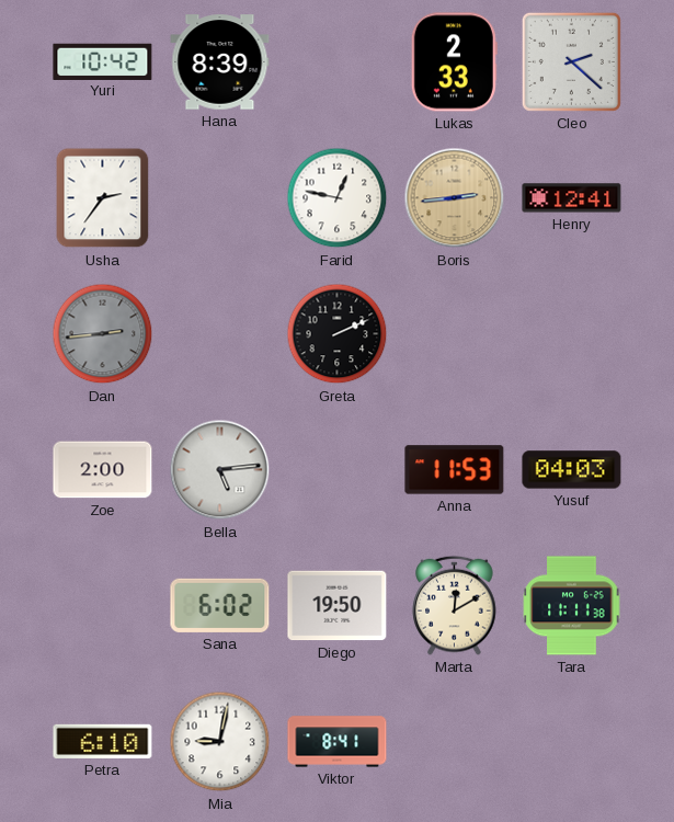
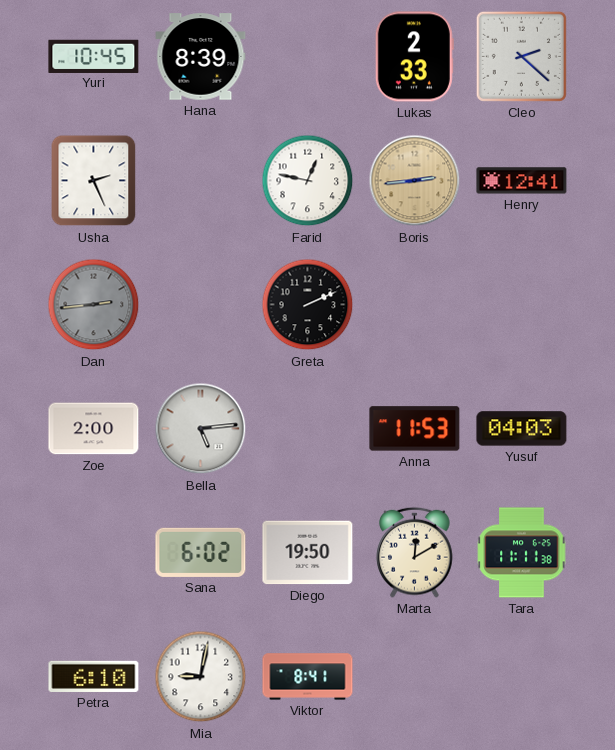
Yuri: 10:42 -> 10:45 (94, 56)
Usha: 2:36 -> 2:26 (94, 181)
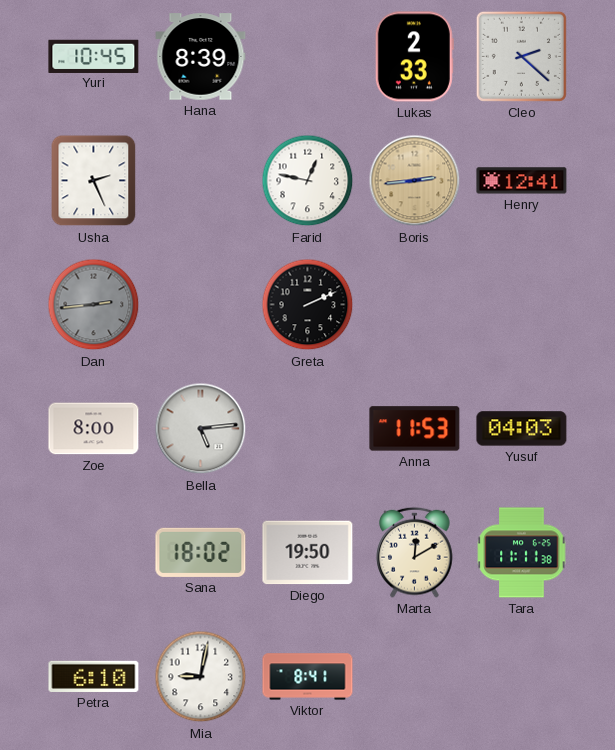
Zoe: 2:00 -> 8:00 (94, 429)
Sana: 6:02 -> 18:02 (201, 552)
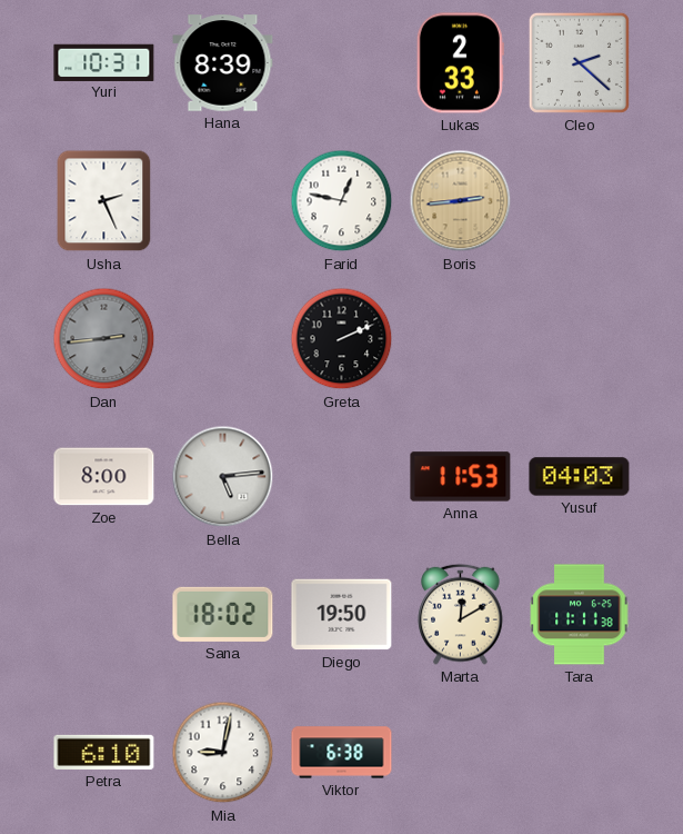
Yuri: 10:45 -> 10:31 (104, 62)
Henry: 12:41 -> none (522, 181)
Viktor: 8:41 -> 6:38 (342, 753)
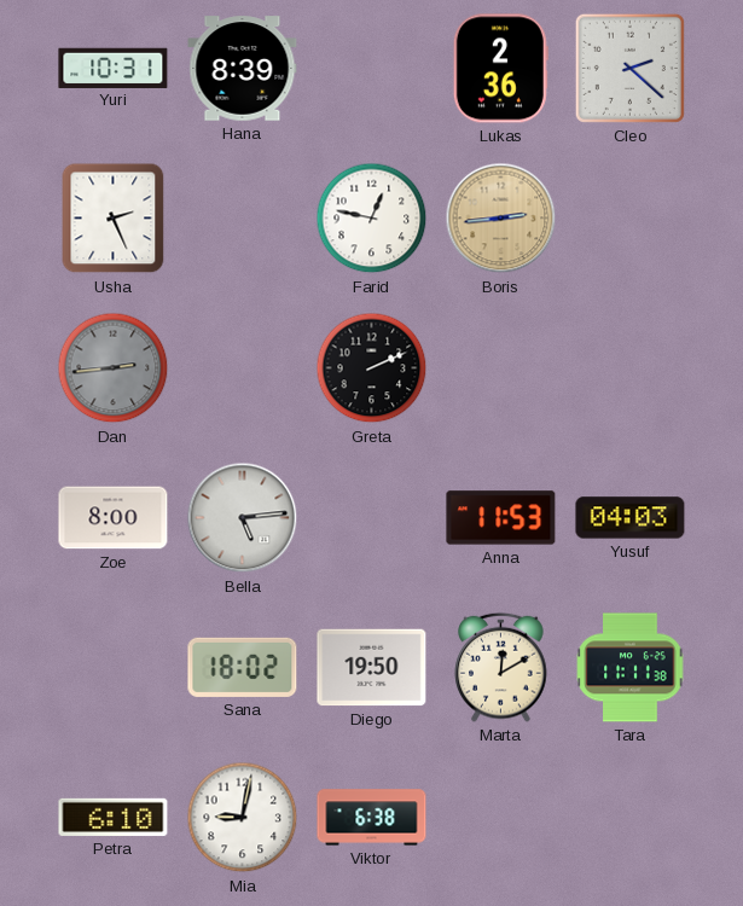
Lukas: 2:33 -> 2:36 (500, 69)
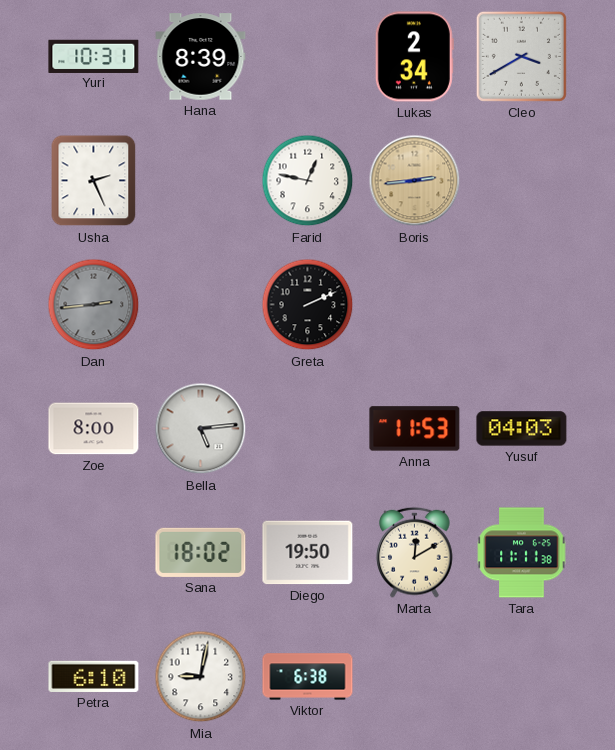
Lukas: 2:36 -> 2:34 (414, 57)
Cleo: 2:22 -> 3:40 (521, 56)
